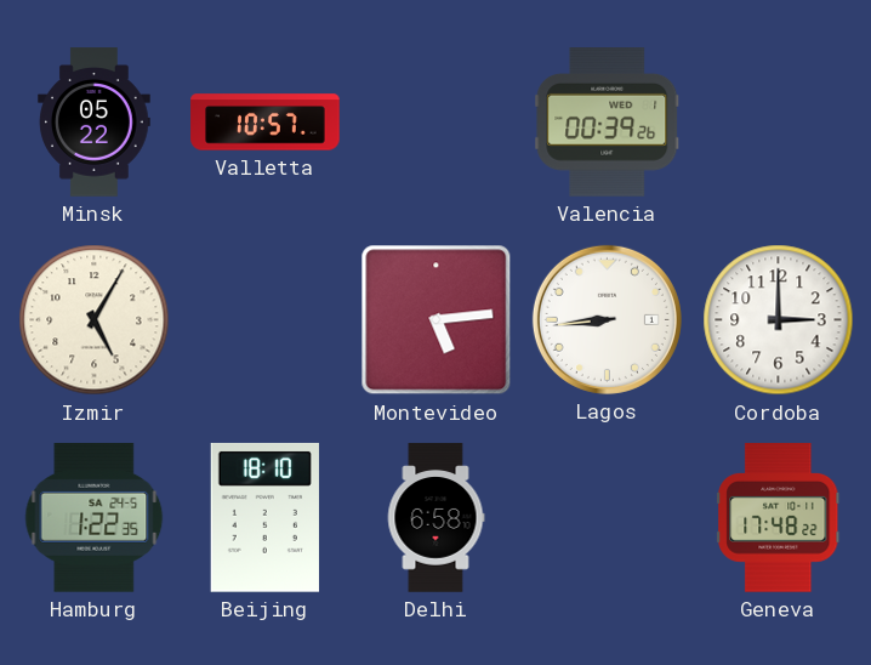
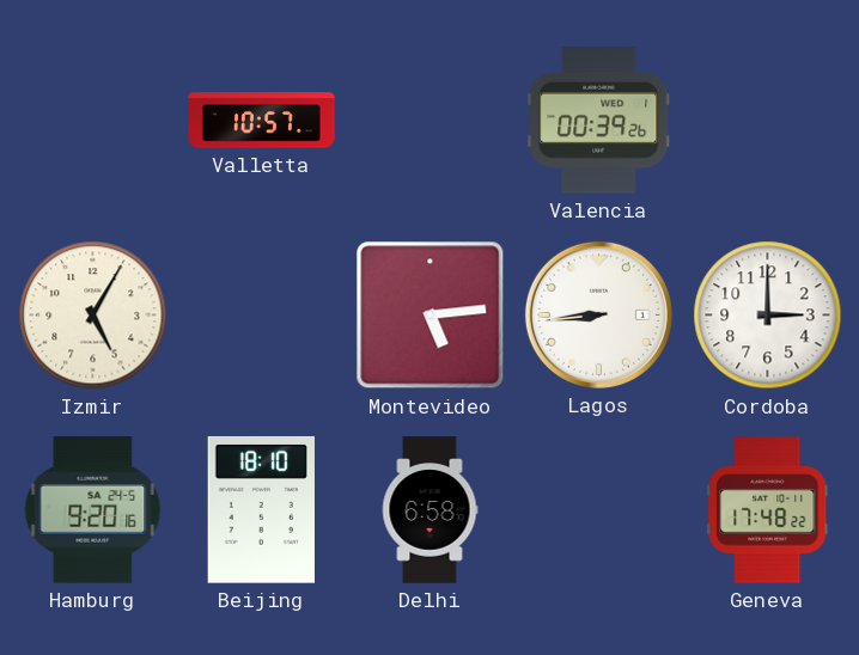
Minsk: 05:22 -> none (95, 123)
Hamburg: 1:22 -> 9:20 (93, 510)
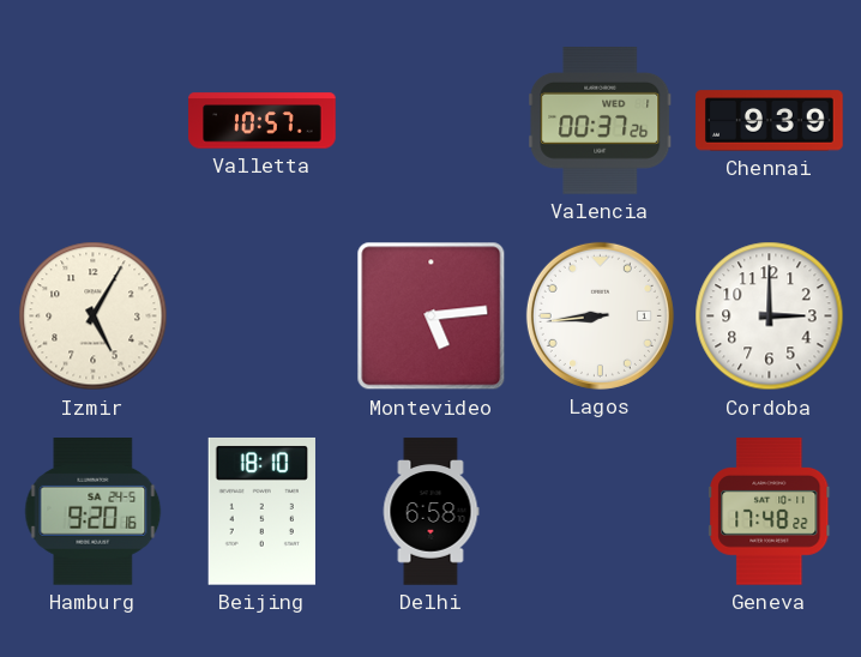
Valencia: 00:39 -> 00:37 (601, 121)
Chennai: none -> 9:39 (770, 121)
